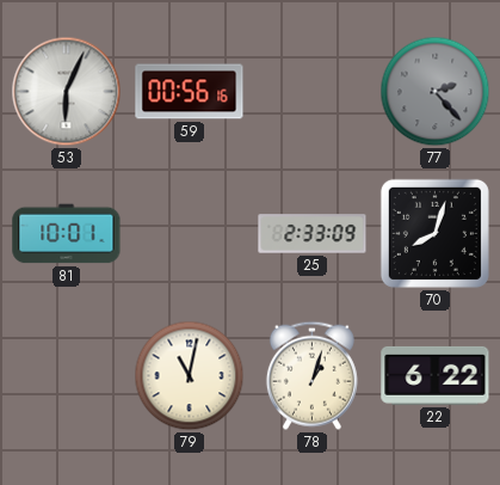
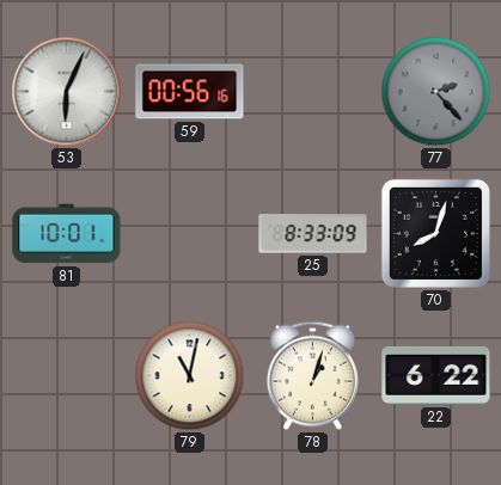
25: 2:33 -> 8:33 (313, 234)
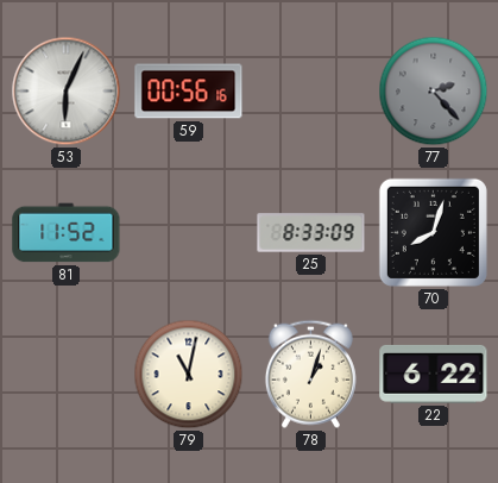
81: 10:01 -> 11:52 (67, 233)
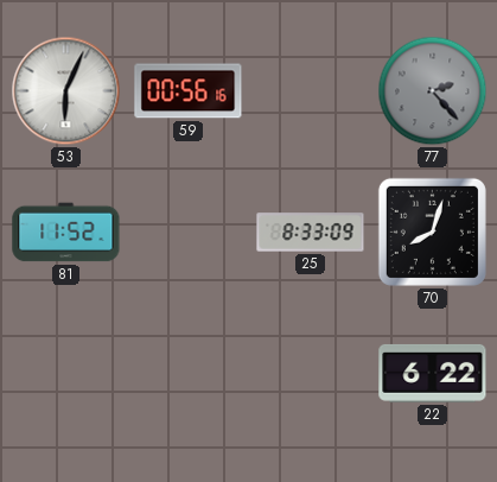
79: 11:02 -> none (189, 375)
78: 1:03 -> none (310, 374)
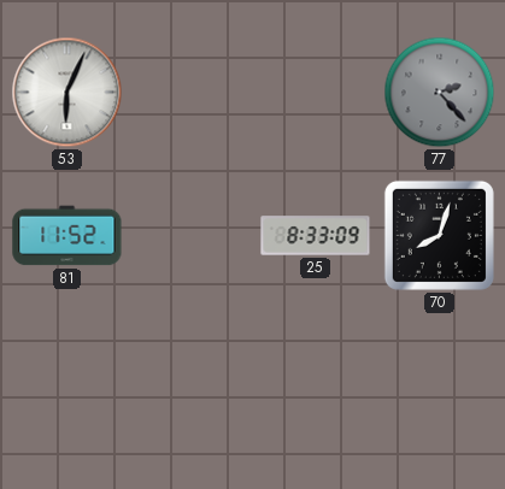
59: 00:56 -> none (189, 91)
22: 6:22 -> none (433, 373)
